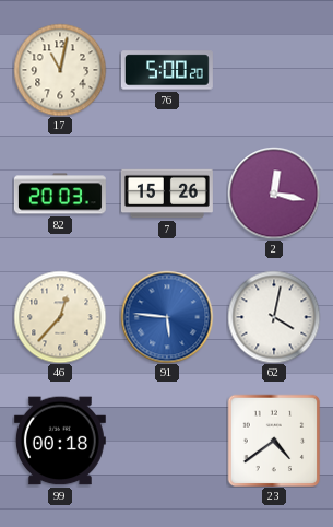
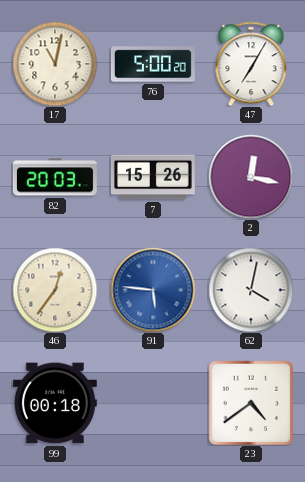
47: none -> 7:05 (251, 64)
46: 12:37 -> 12:36 (55, 290)
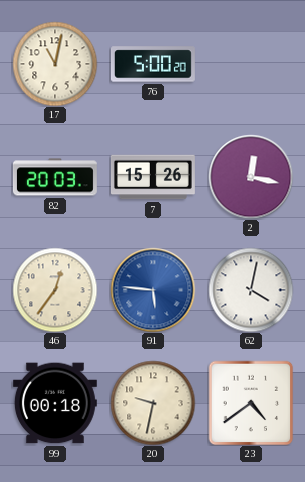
47: 7:05 -> none (251, 64)
20: none -> 9:32 (153, 403)
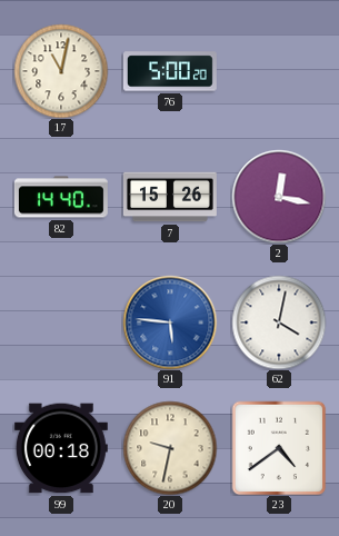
82: 20:03 -> 14:40 (61, 197)
46: 12:36 -> none (55, 290)
